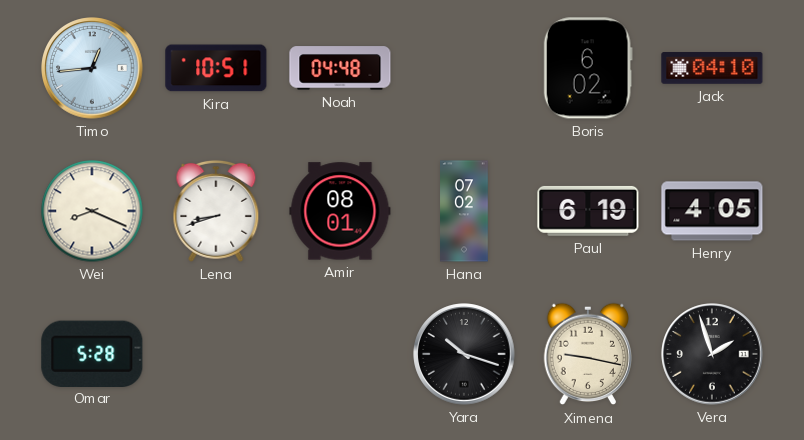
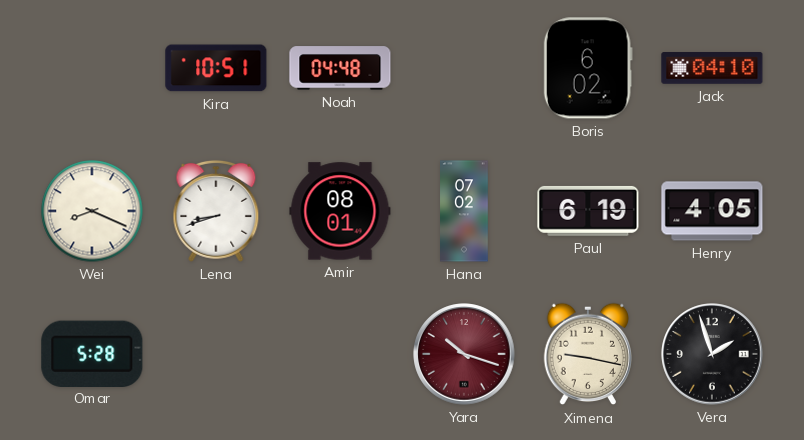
Timo: 12:44 -> none (92, 68)
Yara dial: black -> burgundy (464, 354)
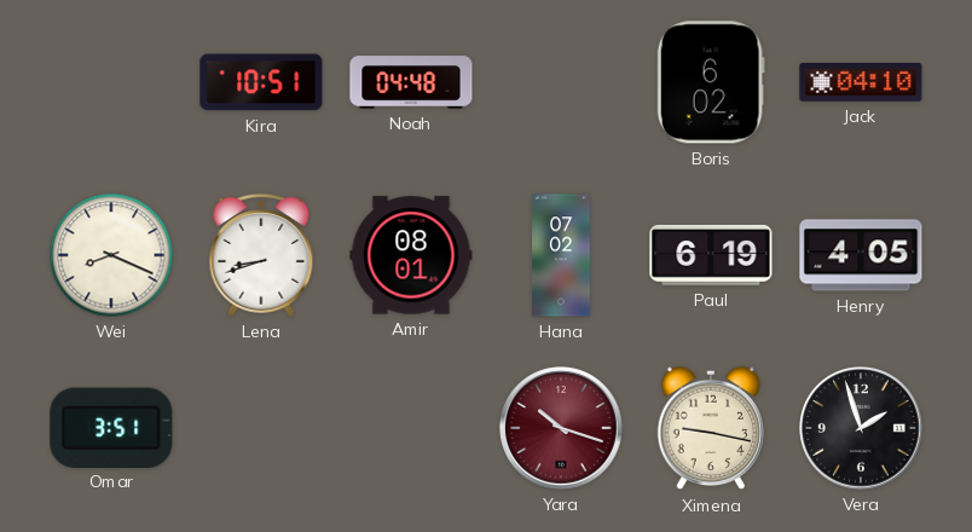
Omar: 5:28 -> 3:51 (111, 427)
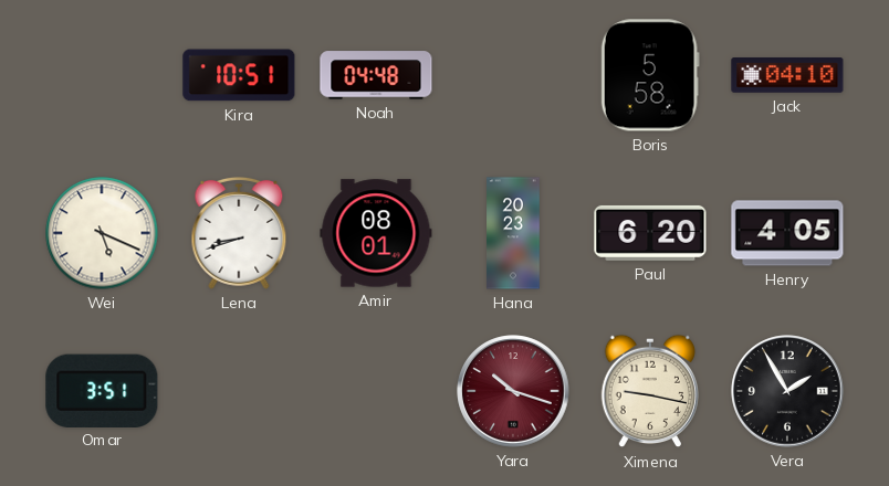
Boris: 6:02 -> 5:58 (650, 75)
Wei: 8:19 -> 5:19 (102, 233)
Hana: 07:02 -> 20:23 (513, 233)
Paul: 6:19 -> 6:20 (650, 233)
Vera: 1:57 -> 1:55 (787, 391)
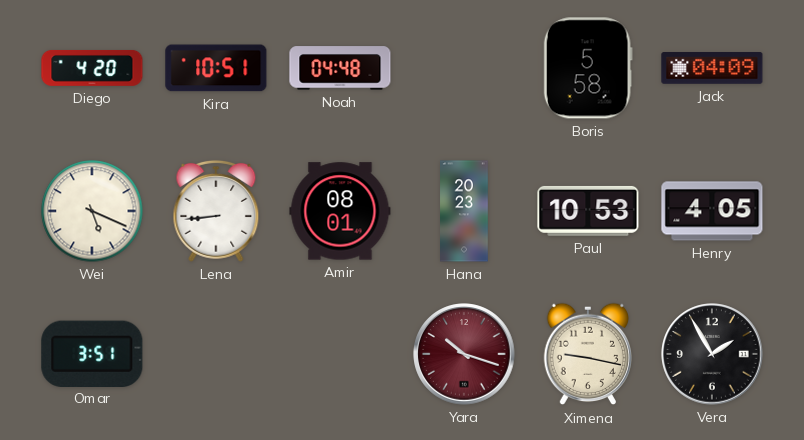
Diego: none -> 4:20 (92, 68)
Jack: 04:10 -> 04:09 (712, 69)
Lena: 8:42 -> 8:44 (216, 211)
Paul: 6:20 -> 10:53 (588, 211)
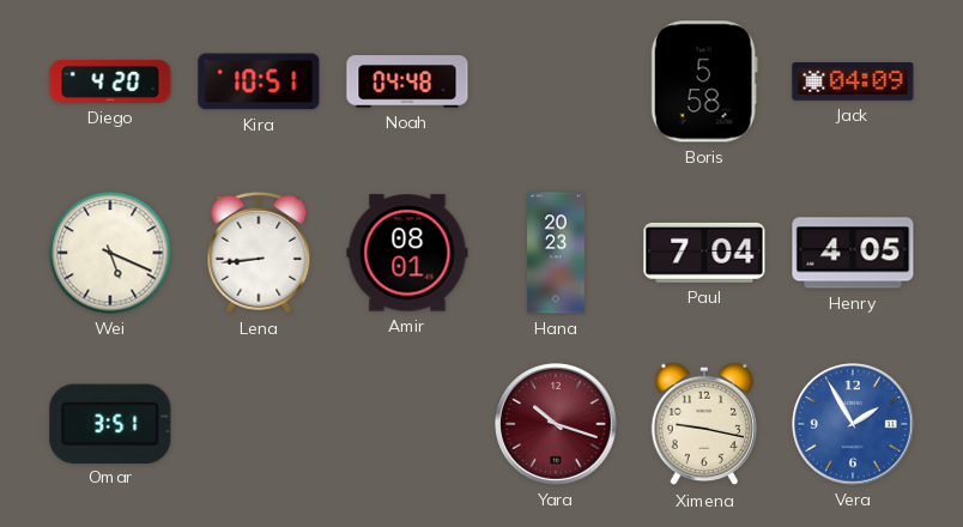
Paul: 10:53 -> 7:04 (704, 253)
Vera dial: black -> blue (853, 424)
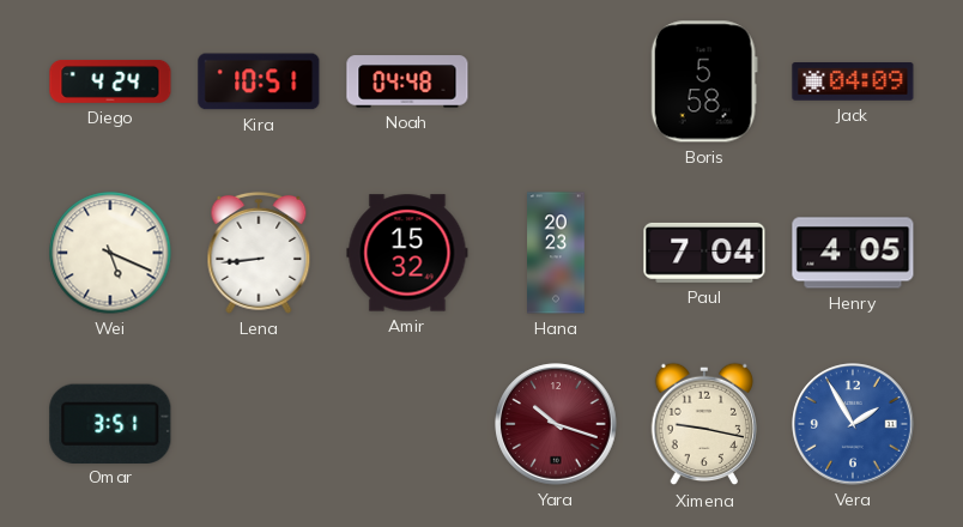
Diego: 4:20 -> 4:24 (110, 81)
Amir: 08:01 -> 15:32 (407, 253)
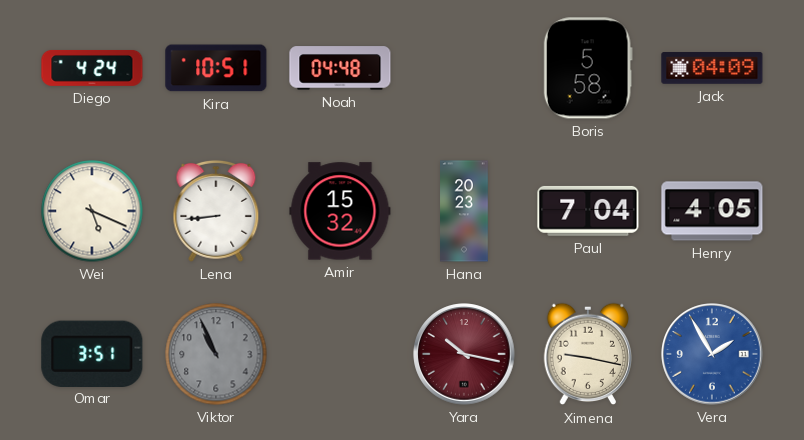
Viktor: none -> 10:56 (216, 354)
Yara: 10:18 -> 10:17 (464, 354)
